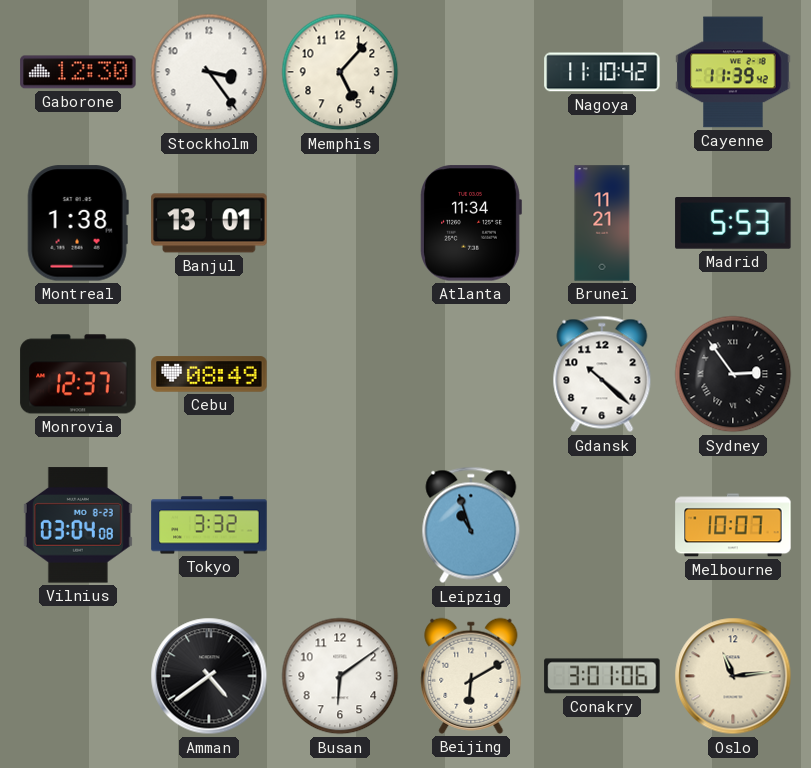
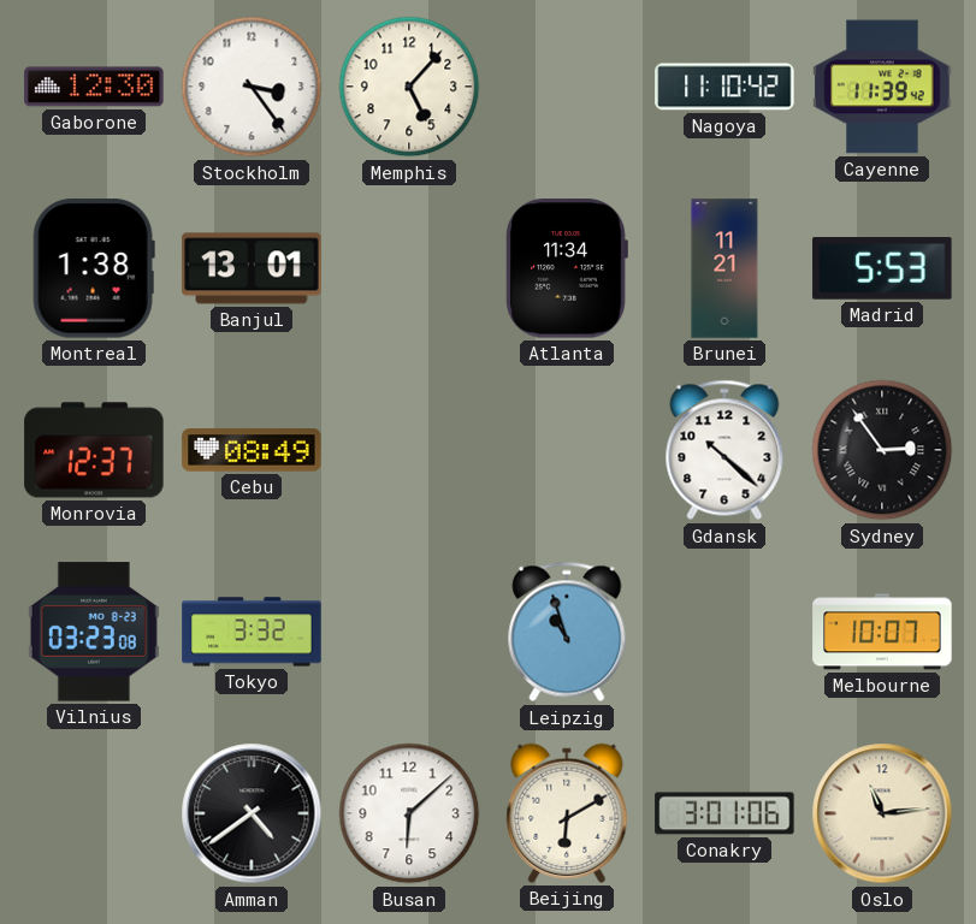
Vilnius: 03:04 -> 03:23 (94, 632)
Busan: 6:09 -> 6:08 (409, 813)
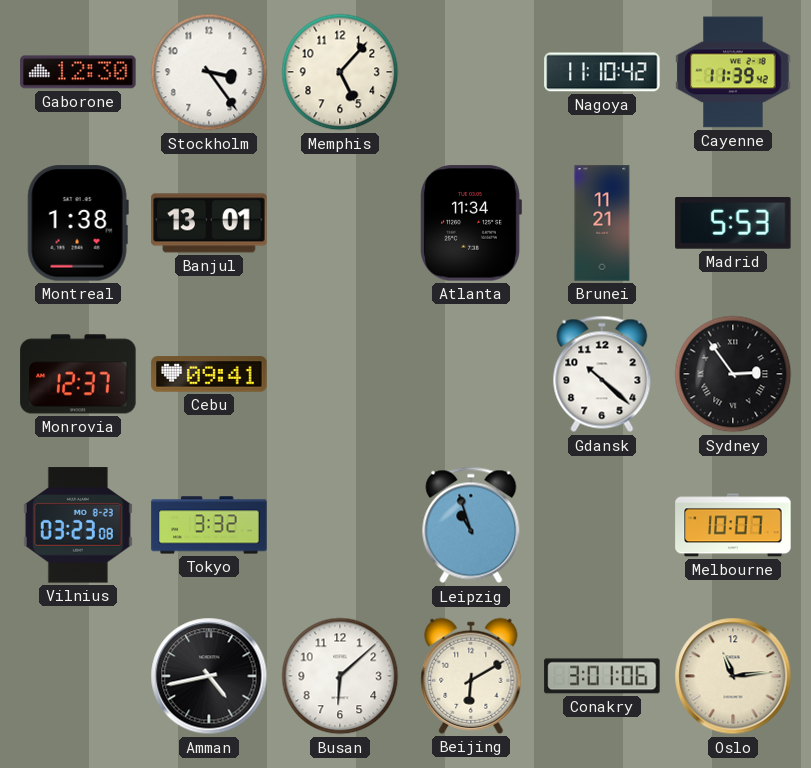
Cebu: 08:49 -> 09:41 (209, 374)
Amman: 4:39 -> 4:43 (209, 676)
